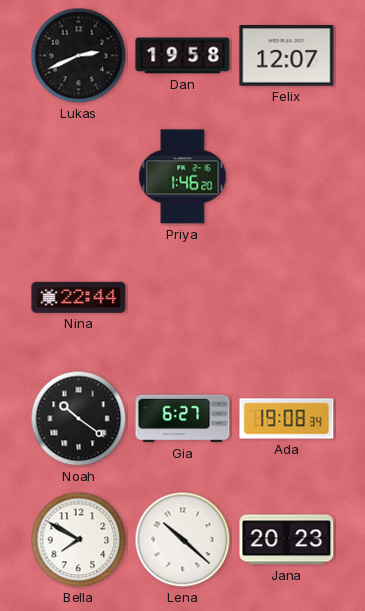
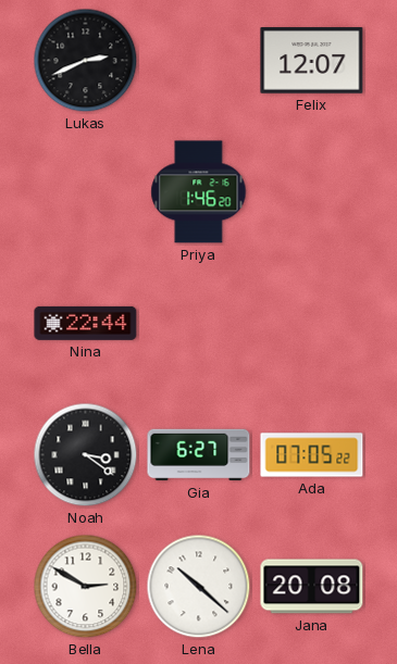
Dan: 19:58 -> none (183, 56)
Noah: 10:21 -> 3:21 (86, 455)
Ada: 19:08 -> 07:05 (312, 455)
Bella: 7:50 -> 2:50 (86, 587)
Jana: 20:23 -> 20:08 (312, 587)
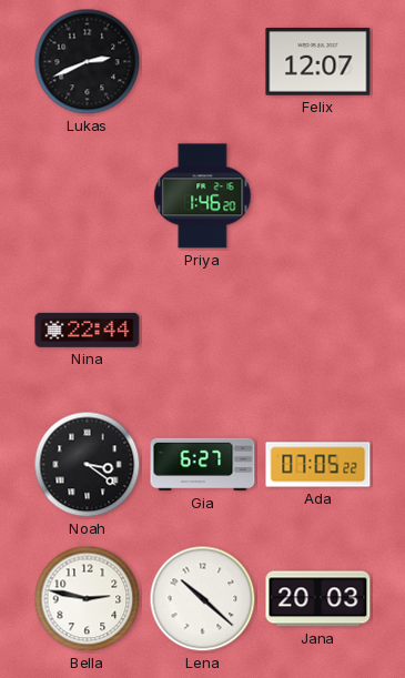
Bella: 2:50 -> 2:47 (88, 599)
Jana: 20:08 -> 20:03 (318, 599)
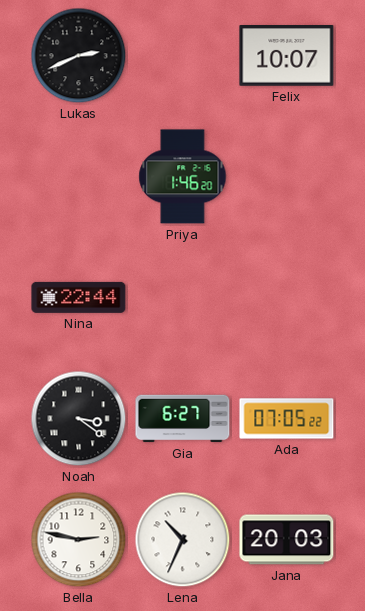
Felix: 12:07 -> 10:07 (287, 56)
Lena: 10:22 -> 10:34 (183, 540)
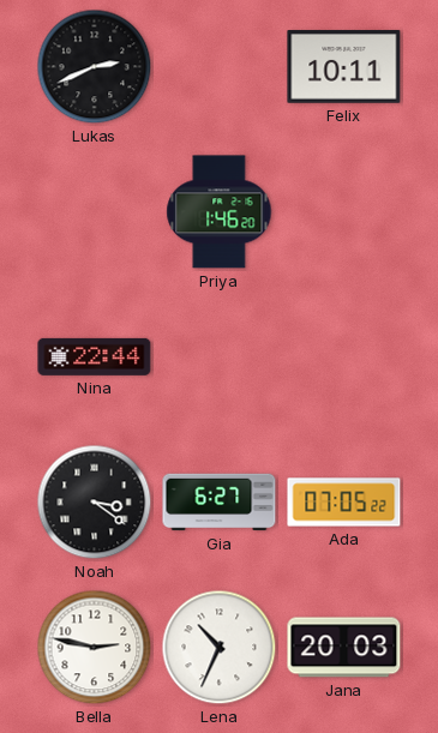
Felix: 10:07 -> 10:11 (344, 67)
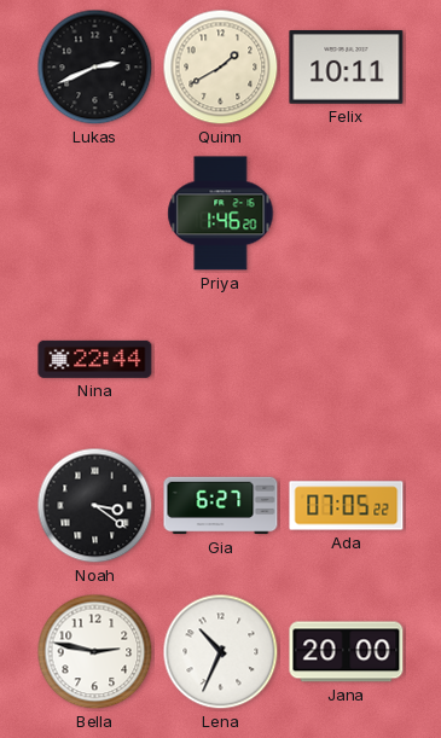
Quinn: none -> 1:40 (221, 68)
Jana: 20:03 -> 20:00 (347, 652)
